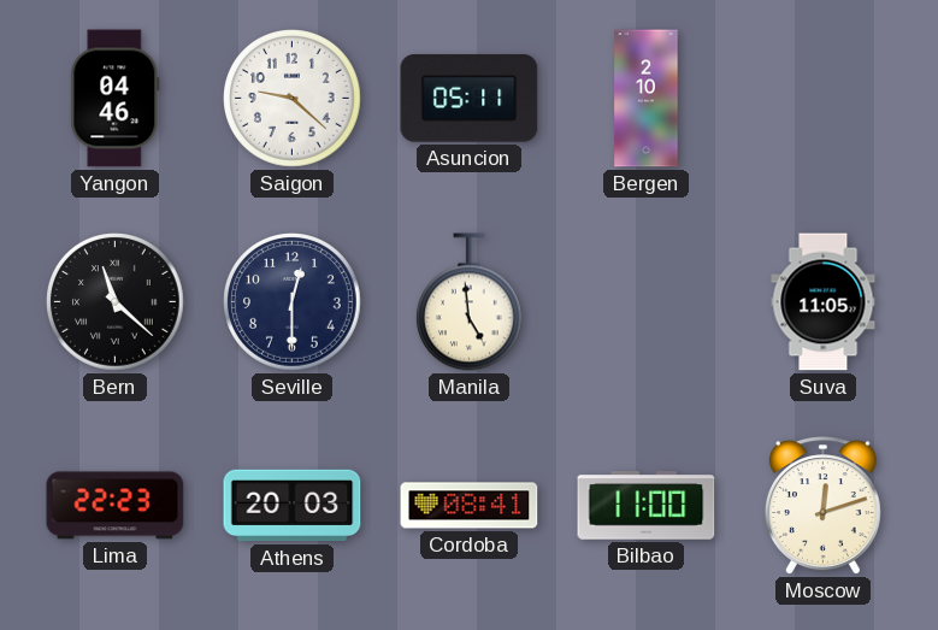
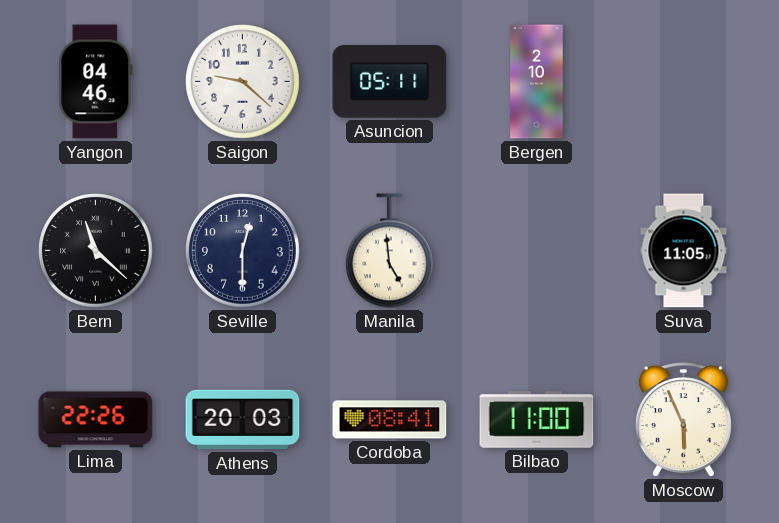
Lima: 22:23 -> 22:26 (96, 420)
Moscow: 12:12 -> 5:56 (683, 420)
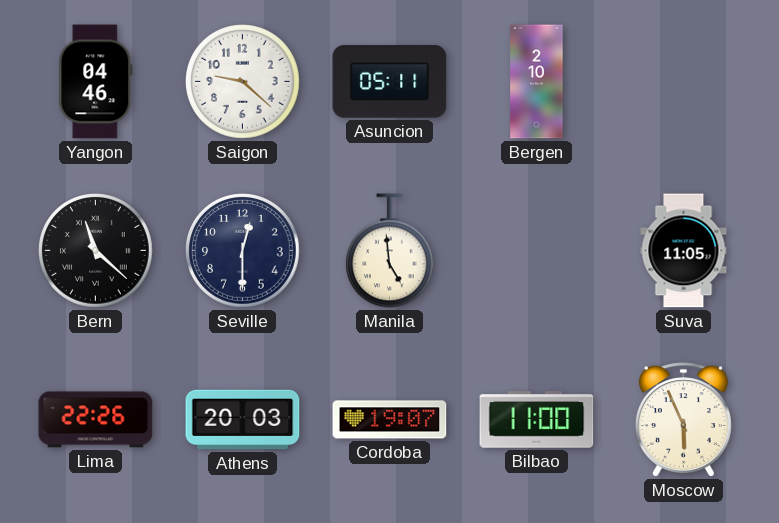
Cordoba: 08:41 -> 19:07 (390, 420)
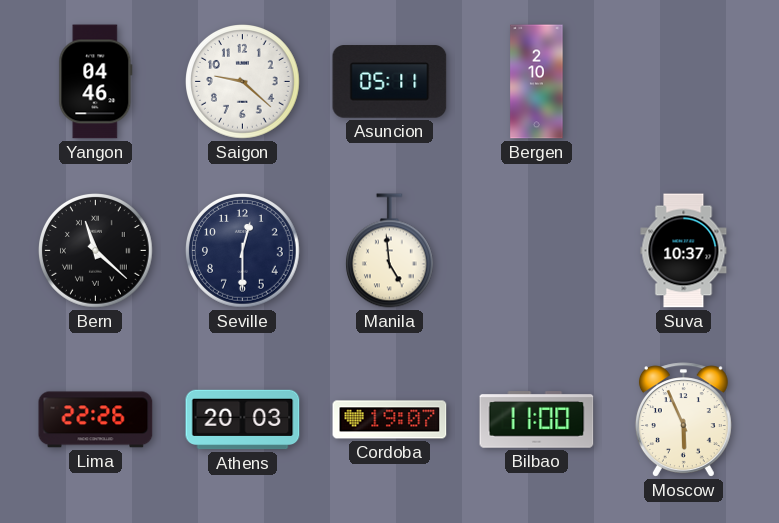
Suva: 11:05 -> 10:37 (684, 251)
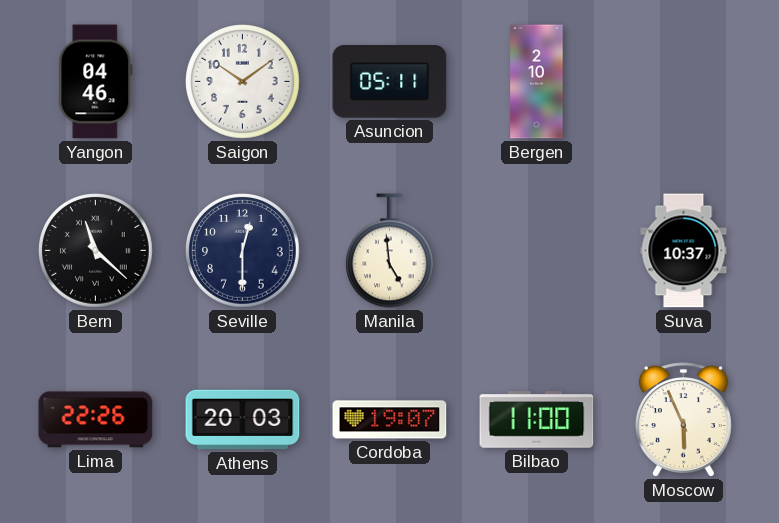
Saigon: 9:22 -> 10:09 (243, 82)
